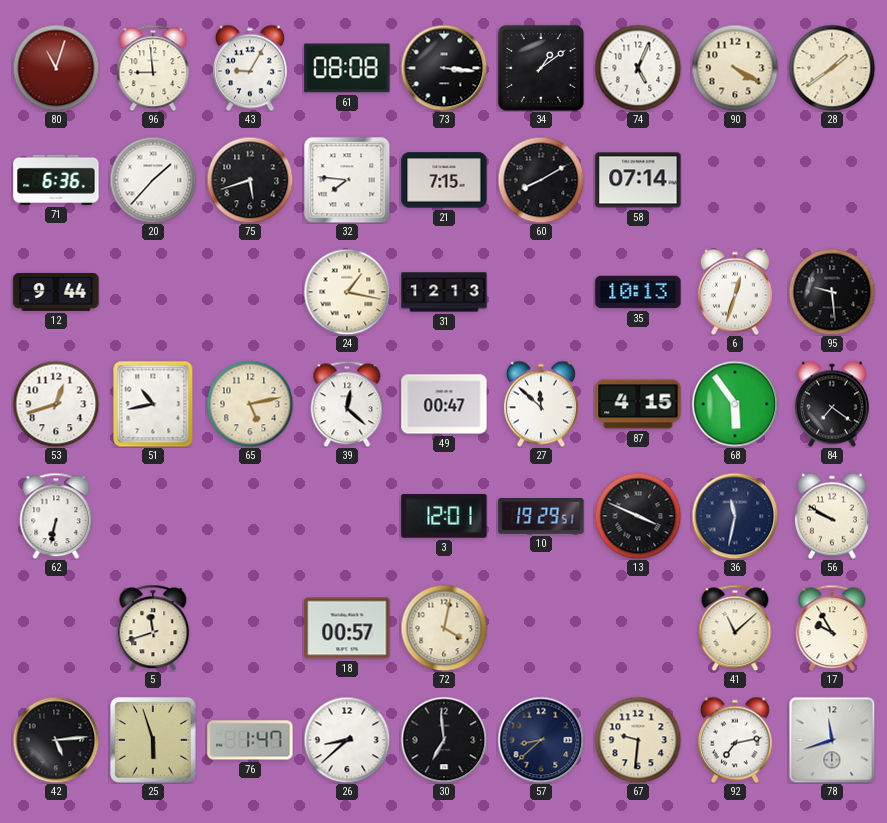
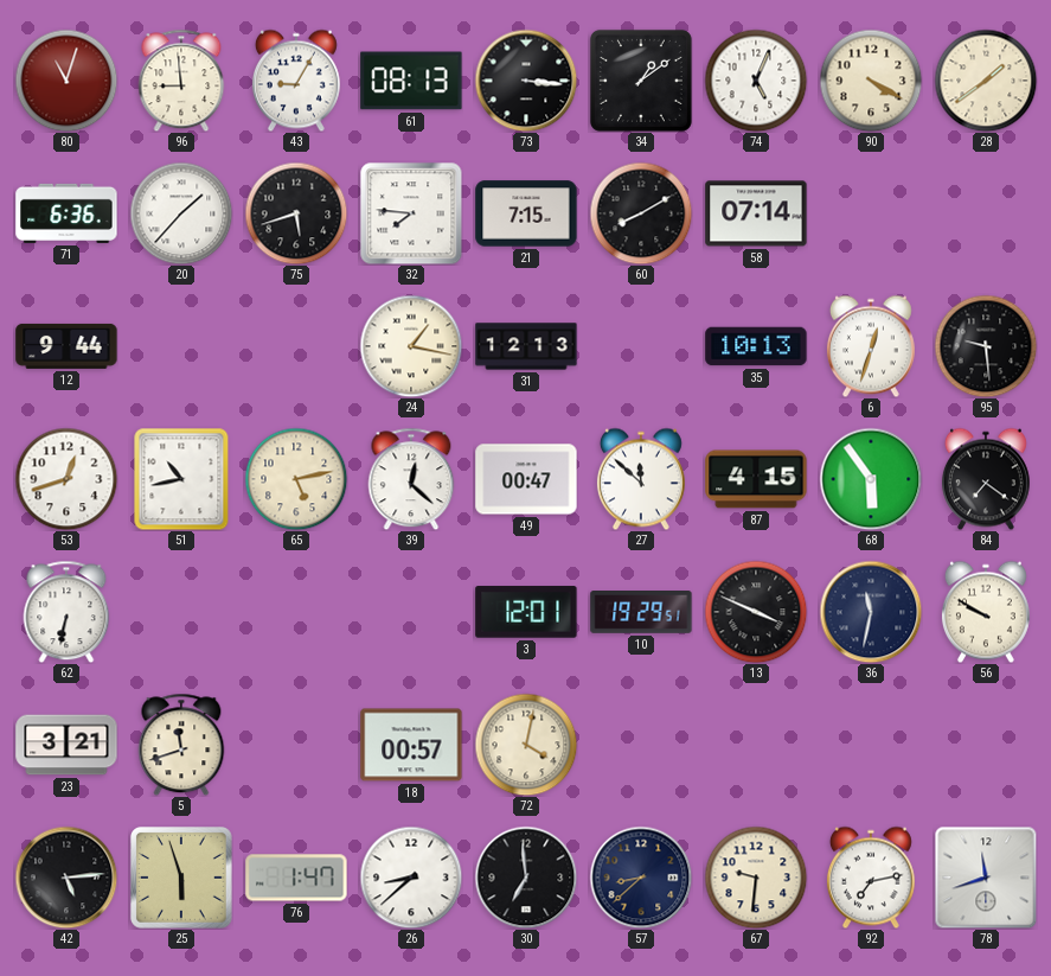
61: 08:08 -> 08:13 (411, 81)
23: none -> 3:21 (66, 745)
41: 11:08 -> none (735, 628)
17: 9:55 -> none (832, 628)
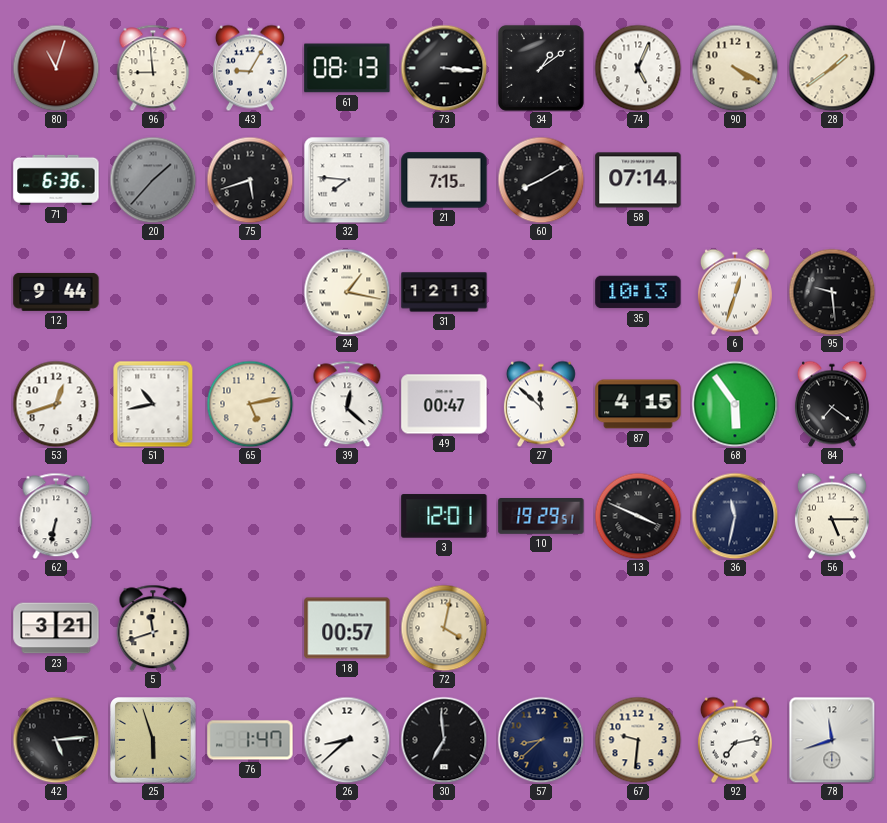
20 dial: white -> grey (153, 180)
56: 9:50 -> 5:15 (832, 516)
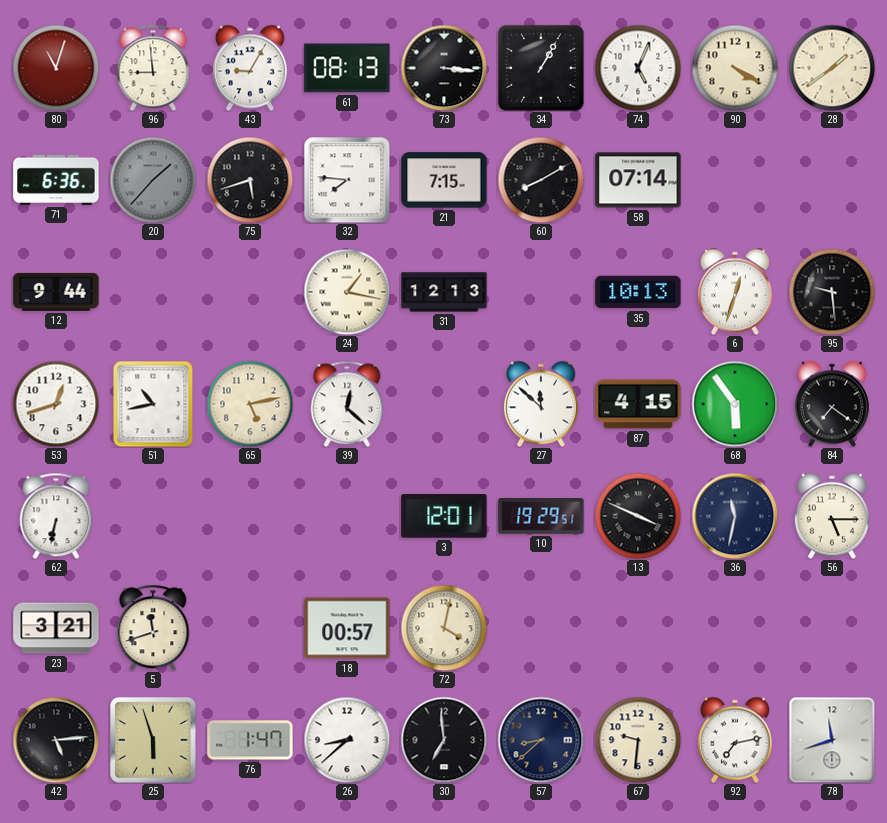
34: 1:09 -> 1:05 (541, 68)
49: 00:47 -> none (444, 404)
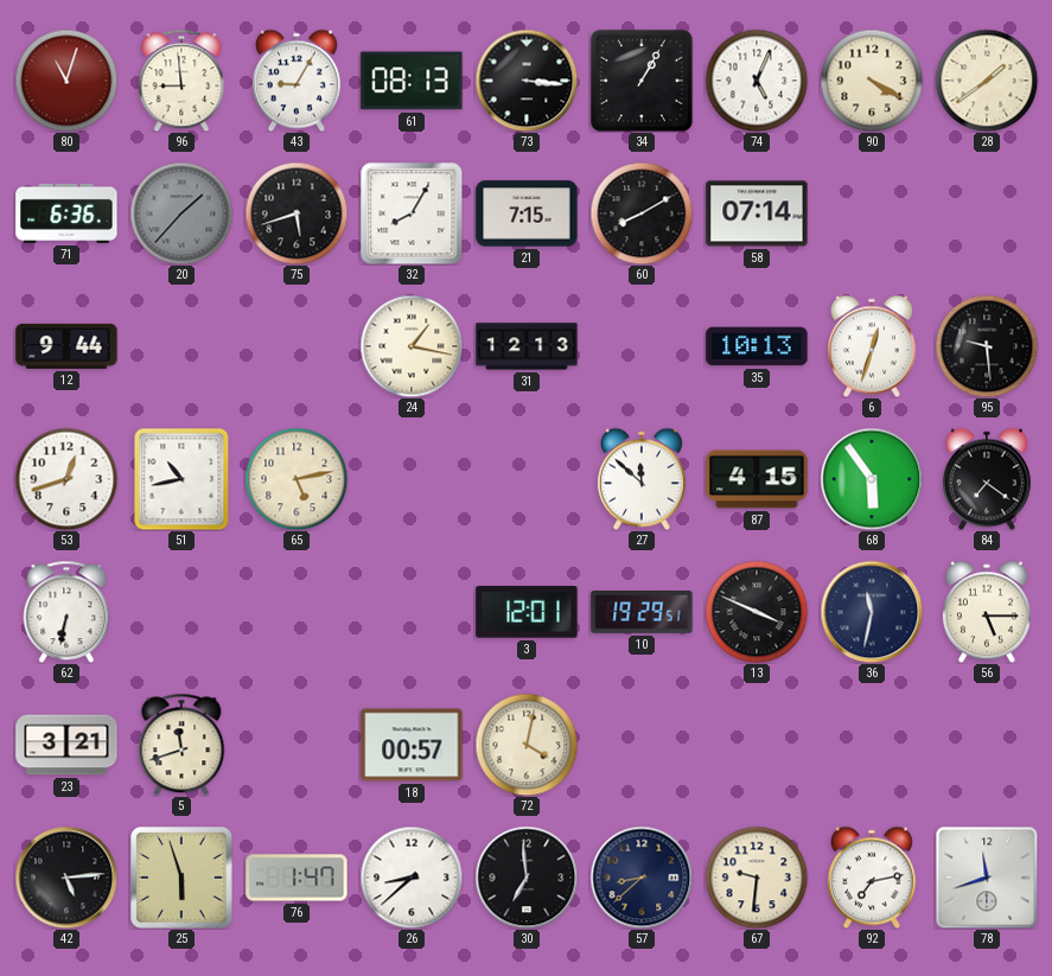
32: 7:46 -> 8:05 (412, 213)
39: 12:22 -> none (347, 404)
